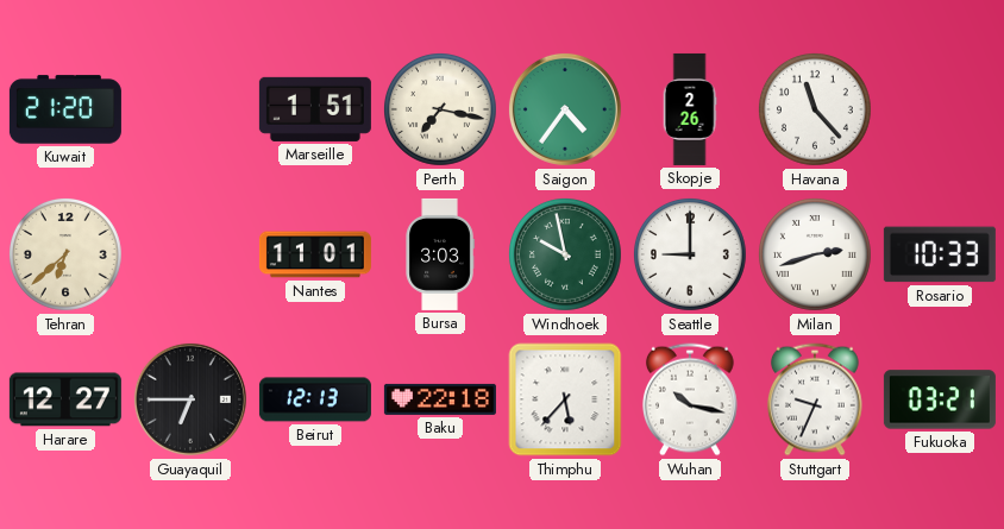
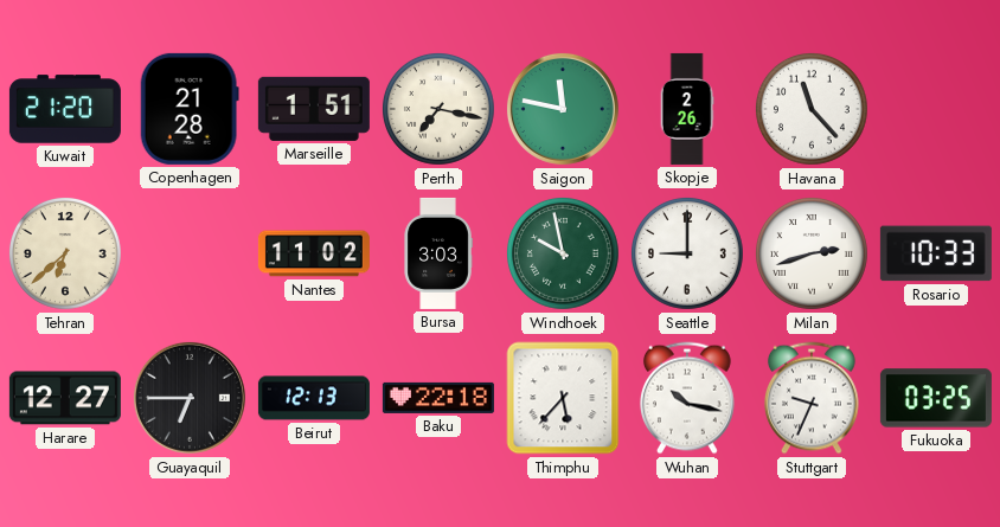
Copenhagen: none -> 21:28 (190, 109)
Saigon: 4:36 -> 11:47 (563, 109)
Nantes: 11:01 -> 11:02 (314, 253)
Fukuoka: 03:21 -> 03:25 (936, 398)
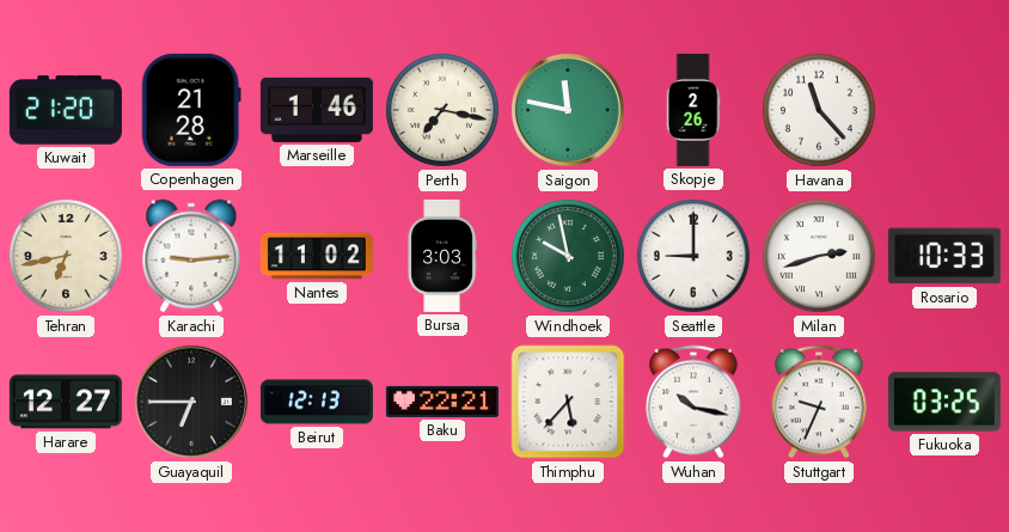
Marseille: 1:51 -> 1:46 (317, 110)
Tehran: 6:38 -> 6:43 (66, 256)
Karachi: none -> 9:14 (191, 256)
Baku: 22:18 -> 22:21 (442, 402)
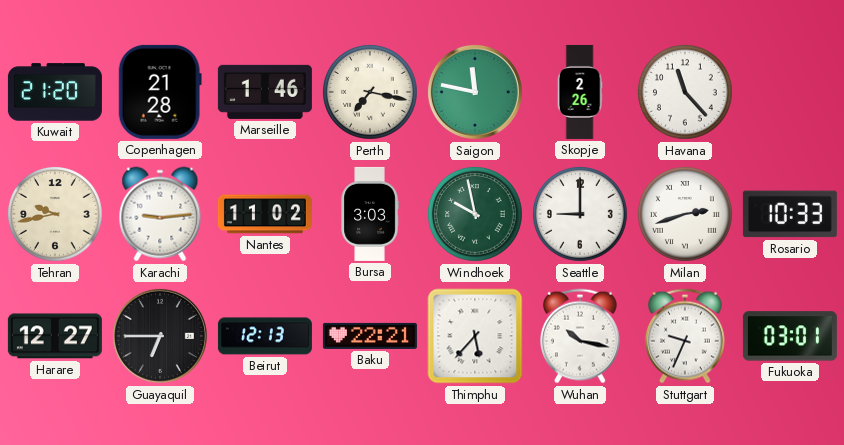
Tehran: 6:43 -> 9:43 (55, 214)
Fukuoka: 03:25 -> 03:01 (790, 336)
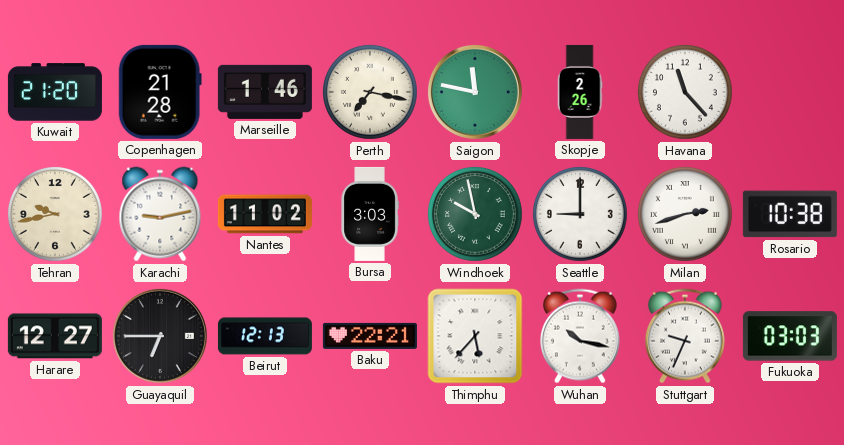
Karachi: 9:14 -> 9:13 (160, 214)
Rosario: 10:33 -> 10:38 (790, 214)
Fukuoka: 03:01 -> 03:03 (790, 336)
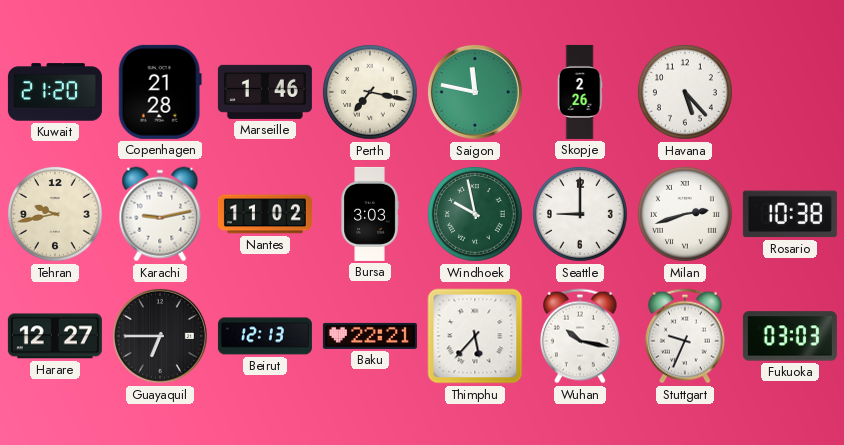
Havana: 11:23 -> 5:23 (685, 92)
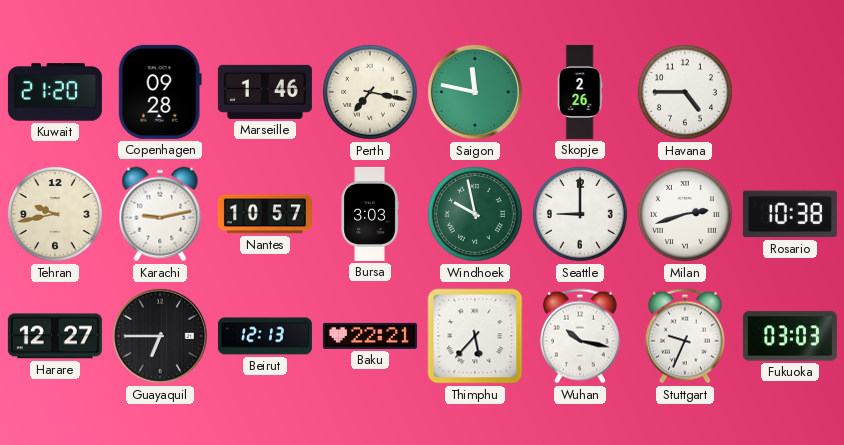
Copenhagen: 21:28 -> 09:28 (160, 92)
Havana: 5:23 -> 4:45 (685, 92)
Nantes: 11:02 -> 10:57 (265, 214)
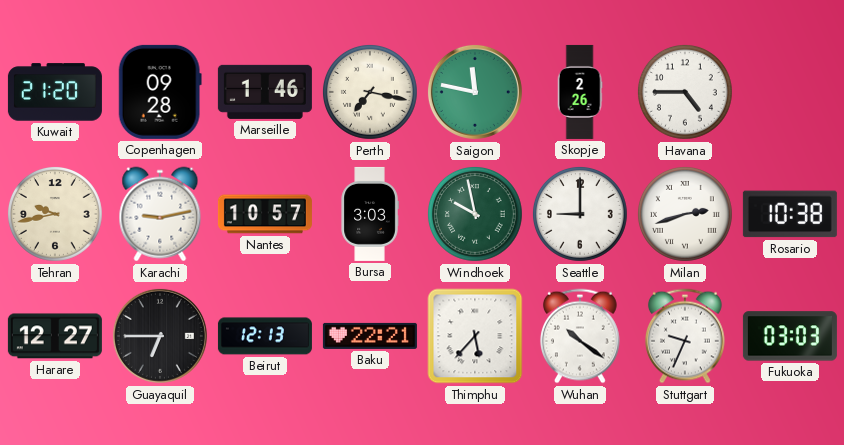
Wuhan: 10:17 -> 10:21 (580, 336)
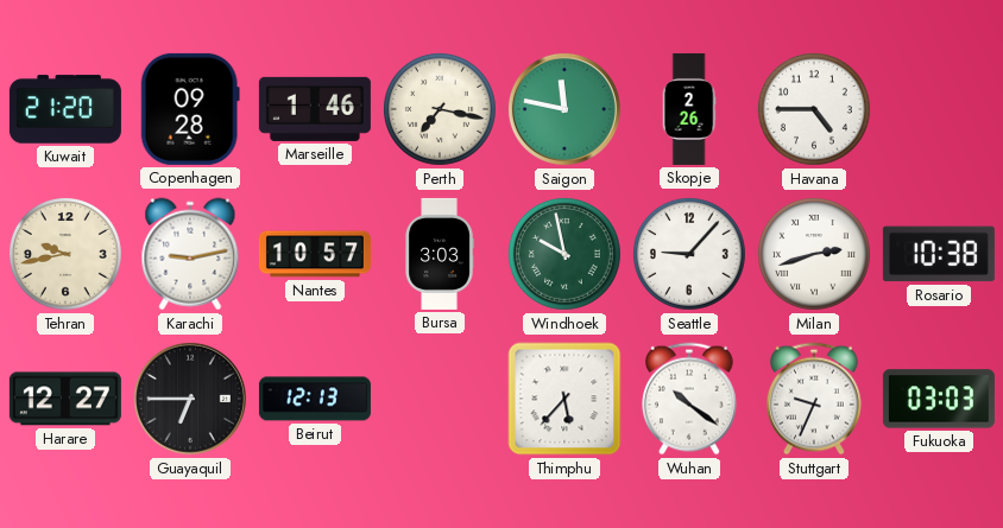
Seattle: 9:00 -> 9:07 (689, 254)
Baku: 22:21 -> none (370, 336)
